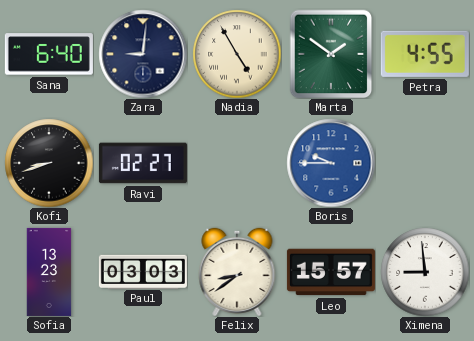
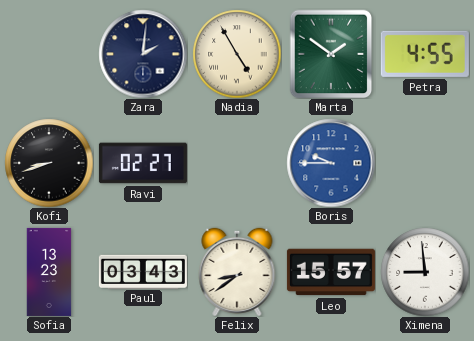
Sana: 6:40 -> none (49, 54)
Zara: 9:01 -> 2:01 (143, 54)
Paul: 03:03 -> 03:43 (143, 271)
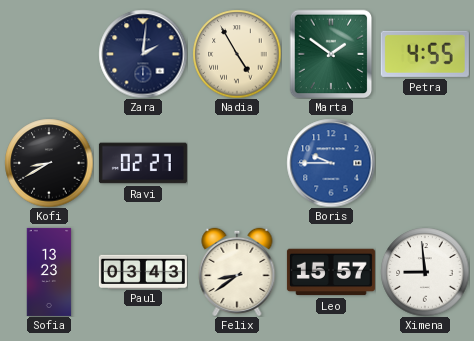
Kofi: 8:42 -> 8:40 (49, 163)
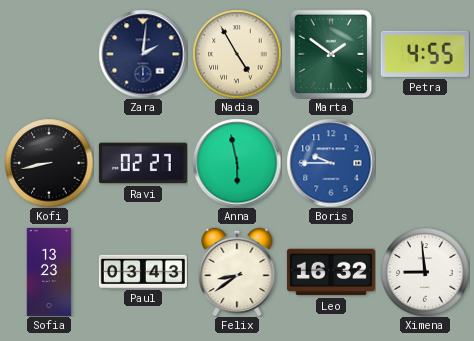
Kofi: 8:40 -> 8:43 (49, 163)
Anna: none -> 5:58 (237, 163)
Leo: 15:57 -> 16:32 (331, 272)
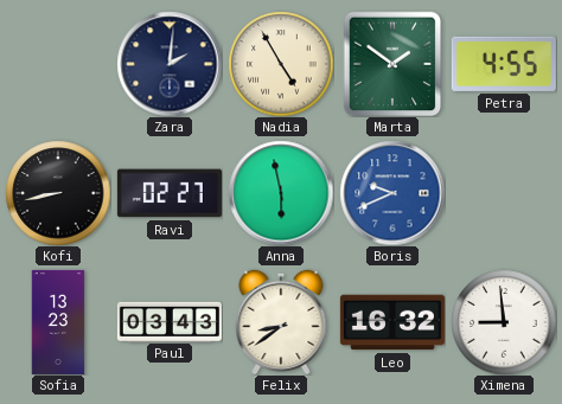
Boris: 9:45 -> 9:41 (392, 193)
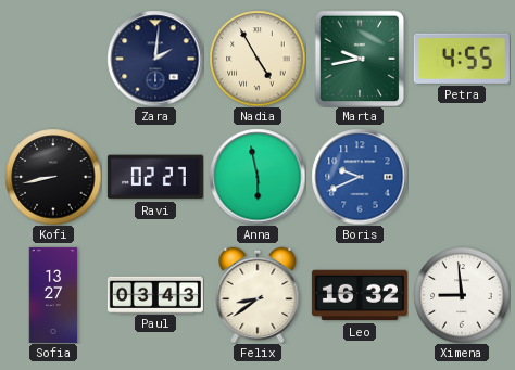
Marta: 1:51 -> 9:43 (360, 59)
Sofia: 13:23 -> 13:27 (53, 295)
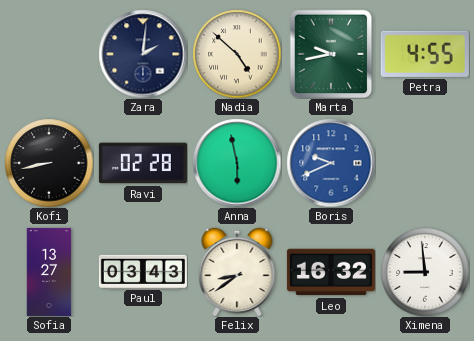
Nadia: 4:55 -> 4:52 (237, 54)
Ravi: 02:27 -> 02:28 (143, 163)
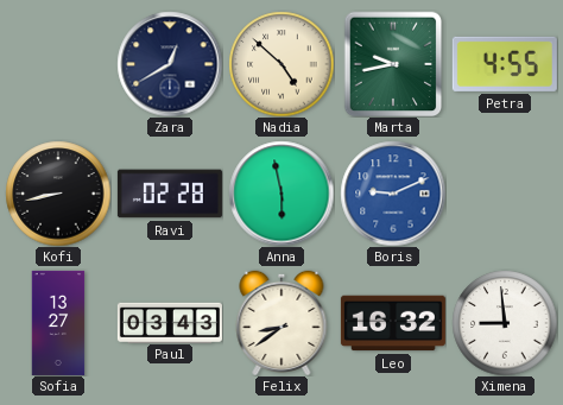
Zara: 2:01 -> 12:40 (170, 64)
Boris: 9:41 -> 9:11 (393, 194)
